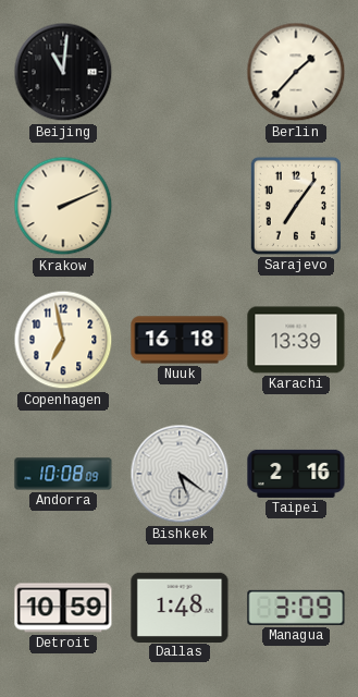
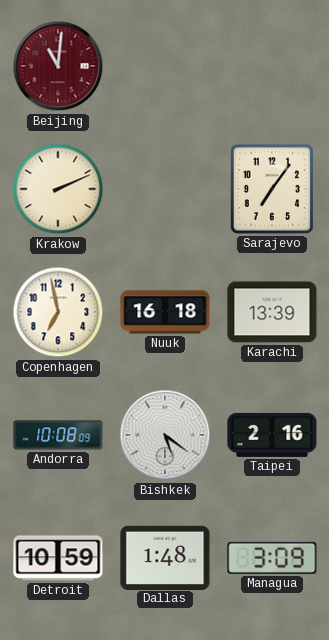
Beijing dial: black -> burgundy (58, 66)
Berlin: 1:37 -> none (296, 72)
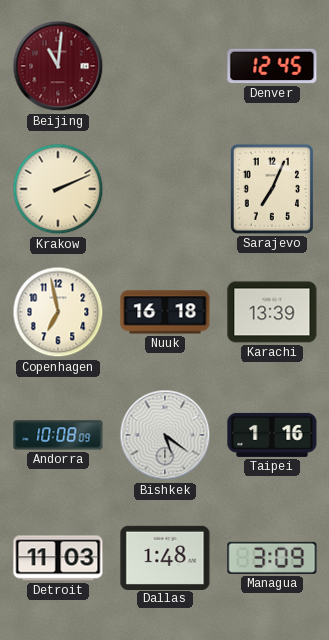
Denver: none -> 12:45 (272, 66)
Sarajevo: 7:06 -> 7:04 (272, 189)
Taipei: 2:16 -> 1:16 (272, 435)
Detroit: 10:59 -> 11:03 (58, 558)
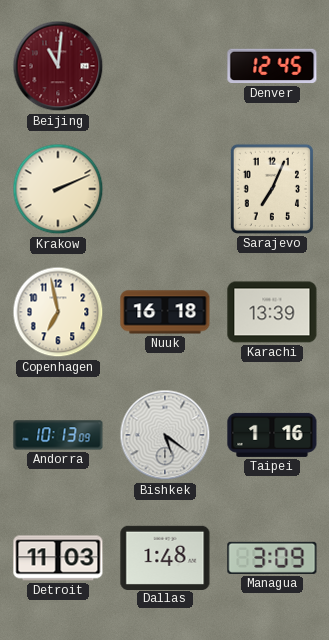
Andorra: 10:08 -> 10:13 (58, 435)
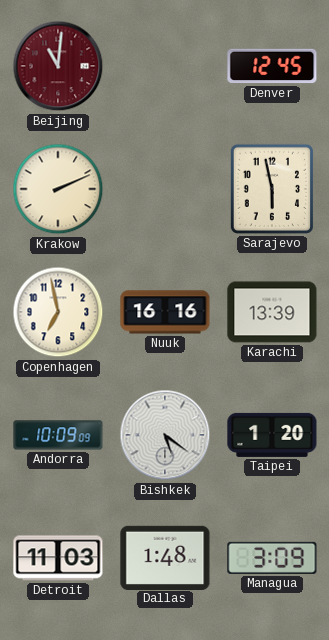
Sarajevo: 7:04 -> 5:58 (272, 189)
Nuuk: 16:18 -> 16:16 (165, 312)
Andorra: 10:13 -> 10:09 (58, 435)
Taipei: 1:16 -> 1:20 (272, 435)
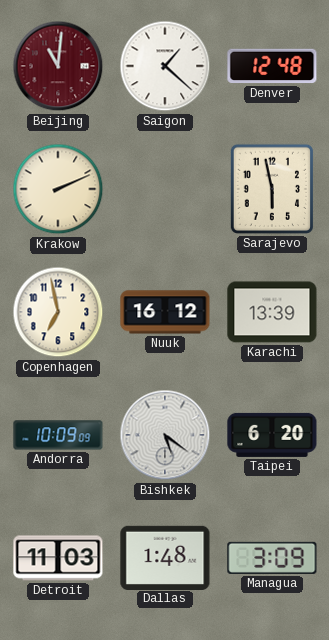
Saigon: none -> 1:22 (165, 66)
Denver: 12:45 -> 12:48 (272, 66)
Nuuk: 16:16 -> 16:12 (165, 312)
Taipei: 1:20 -> 6:20 (272, 435)
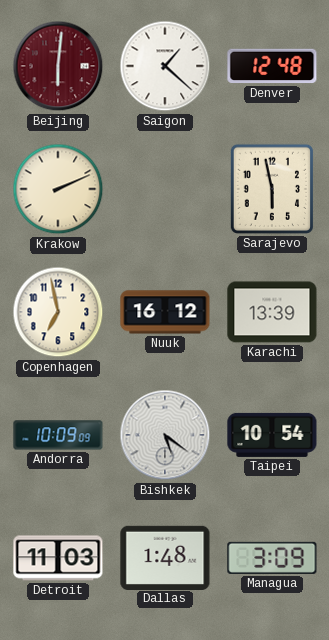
Beijing: 11:01 -> 6:01 (58, 66)
Taipei: 6:20 -> 10:54 (272, 435)
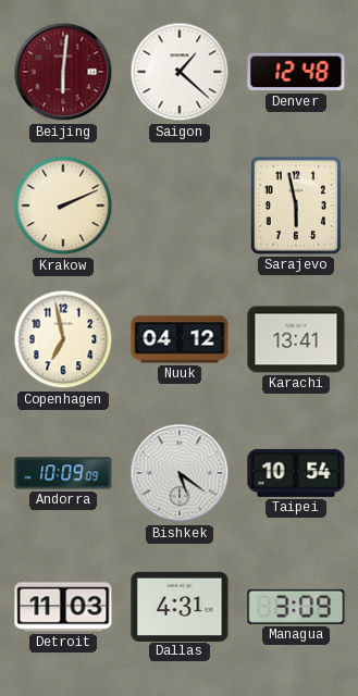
Nuuk: 16:12 -> 04:12 (180, 339)
Karachi: 13:39 -> 13:41 (296, 339)
Dallas: 1:48 -> 4:31 (180, 606)
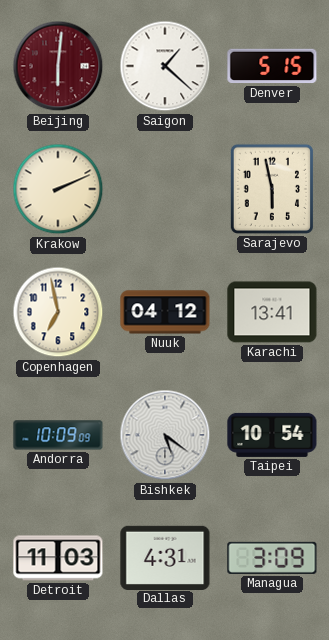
Denver: 12:48 -> 5:15 (272, 66)
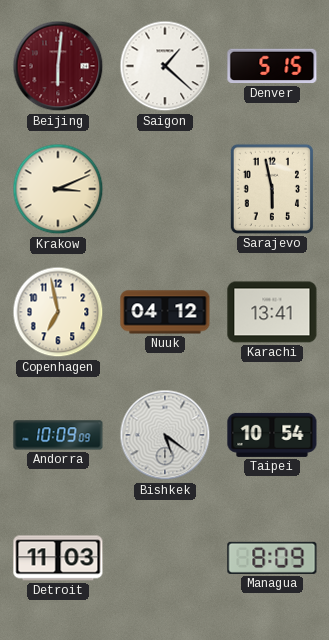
Krakow: 2:11 -> 3:11 (58, 189)
Dallas: 4:31 -> none (165, 557)
Managua: 3:09 -> 8:09 (272, 558)
